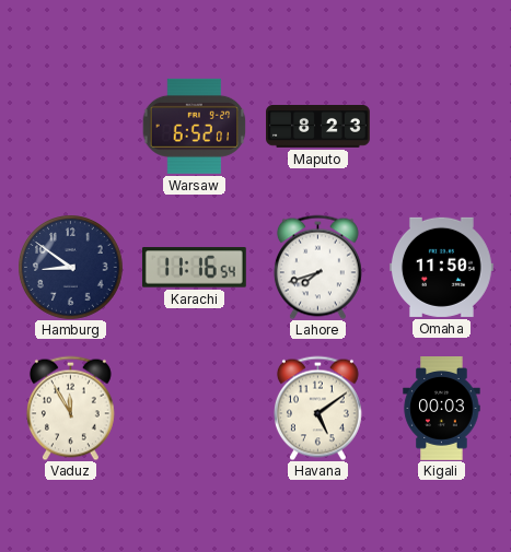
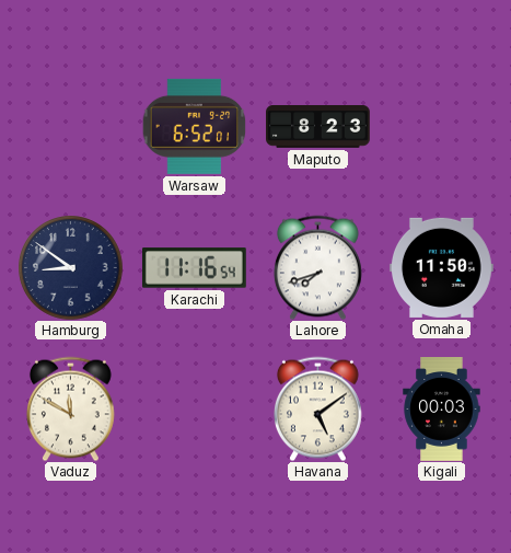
Vaduz: 11:55 -> 11:50 (70, 408)
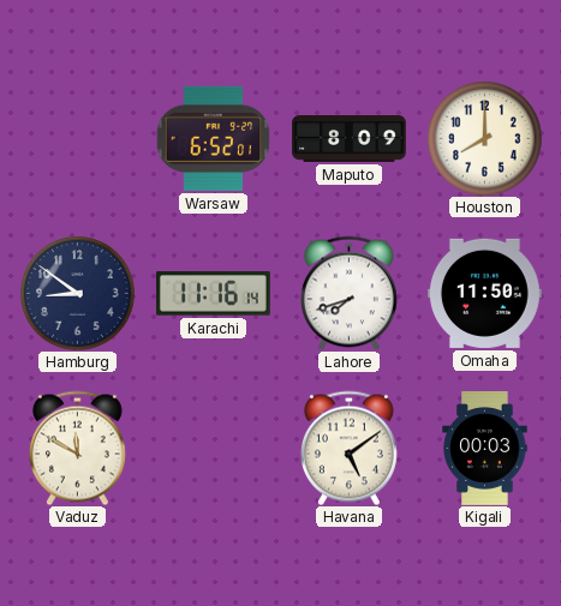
Maputo: 8:23 -> 8:09 (350, 139)
Houston: none -> 8:00 (484, 138)
Karachi: 11:16:54 -> 11:16:14 (213, 294)
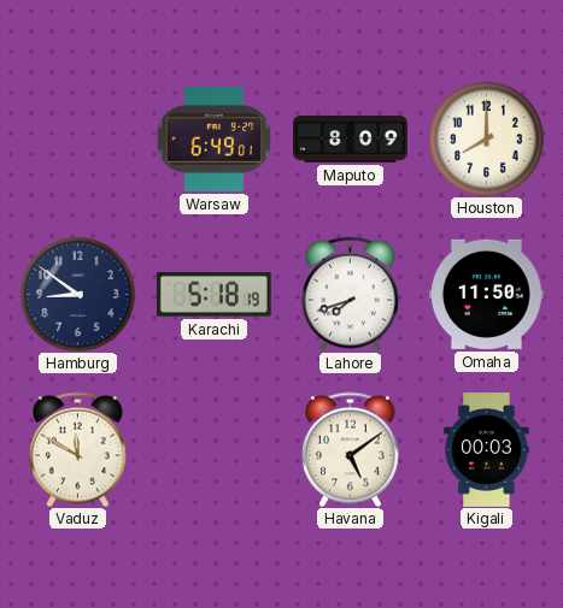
Warsaw: 6:52 -> 6:49 (213, 138)
Karachi: 11:16 -> 5:18 (213, 295)
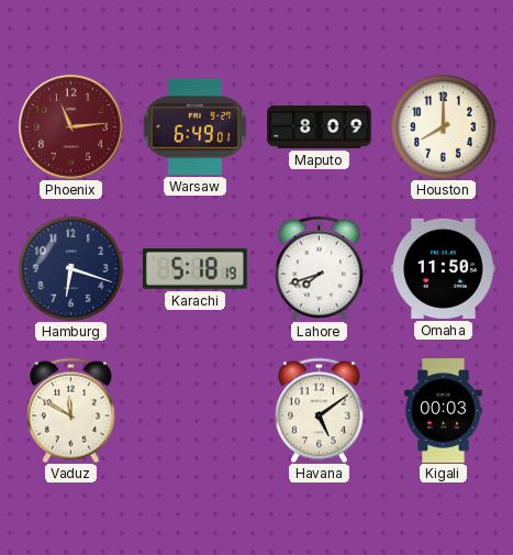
Phoenix: none -> 11:14 (70, 126)
Hamburg: 8:51 -> 6:18 (70, 268)
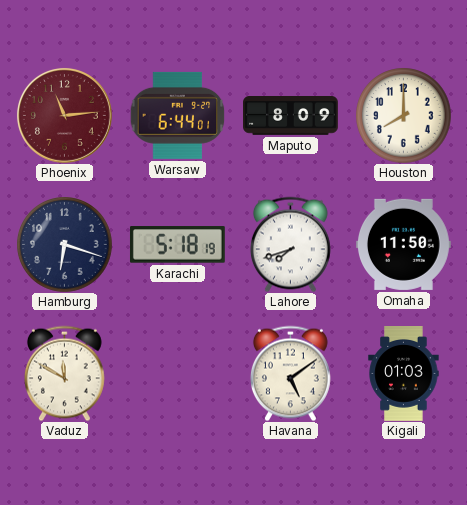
Warsaw: 6:49 -> 6:44 (177, 115)
Kigali: 00:03 -> 01:03 (404, 374)
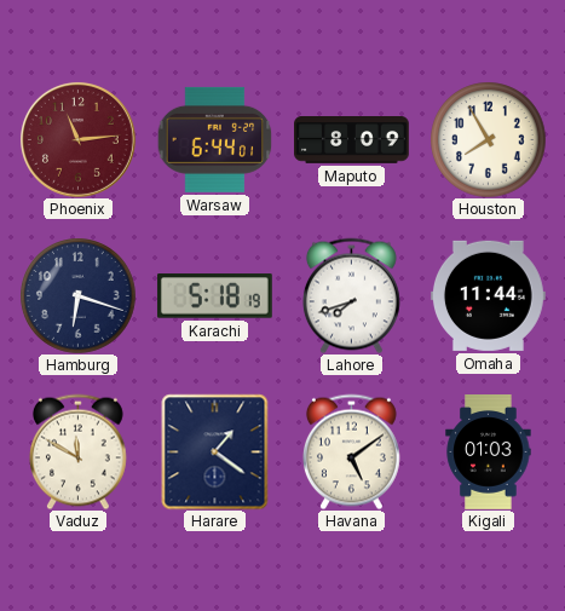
Houston: 8:00 -> 7:55 (488, 139)
Omaha: 11:50 -> 11:44 (488, 295)
Harare: none -> 1:21 (215, 451)
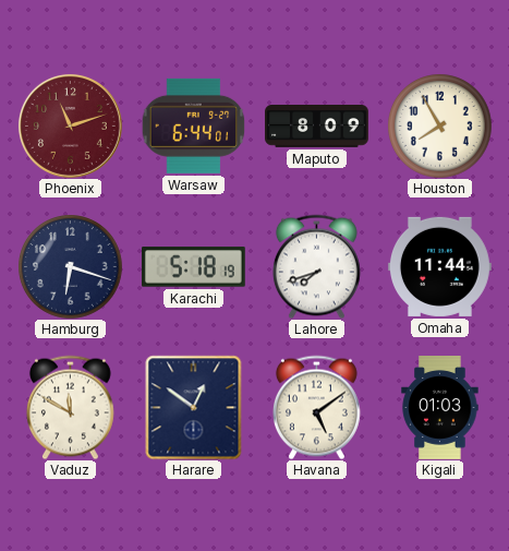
Phoenix: 11:14 -> 11:12 (70, 125)
Harare: 1:21 -> 12:51 (194, 407)
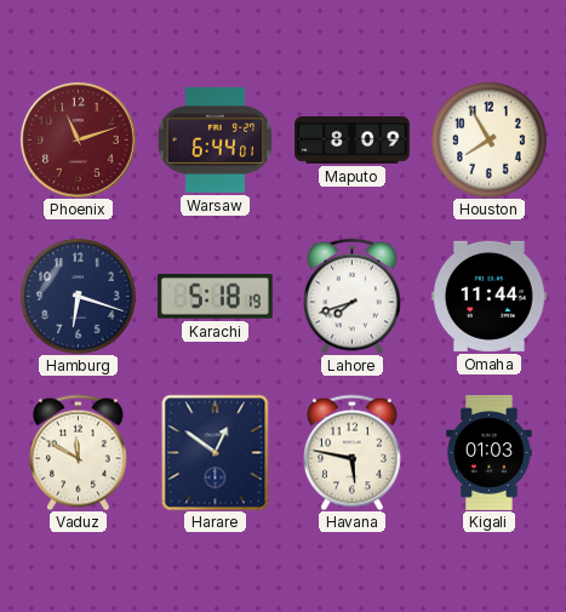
Havana: 5:09 -> 5:47 (351, 452)
